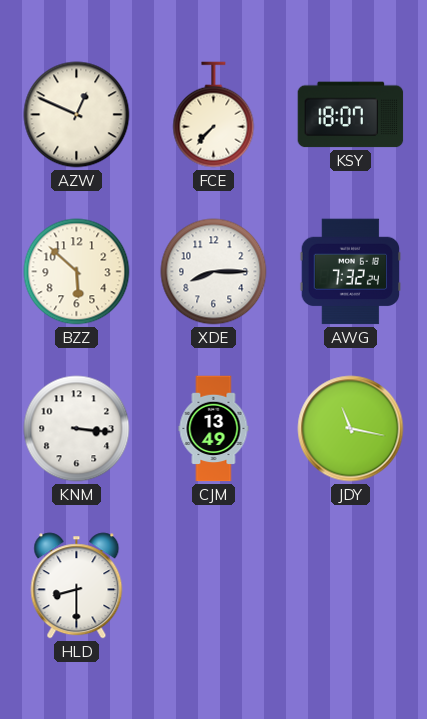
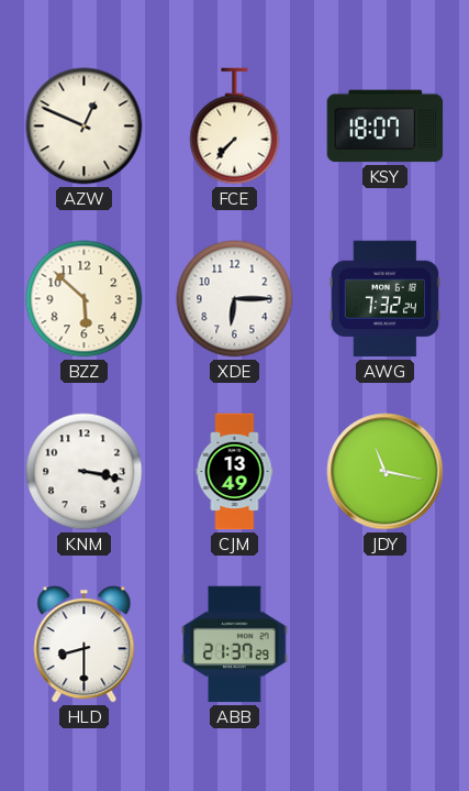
XDE: 8:15 -> 6:15 (235, 299)
KNM: 3:16 -> 3:17 (85, 472)
ABB: none -> 21:37 (235, 645)
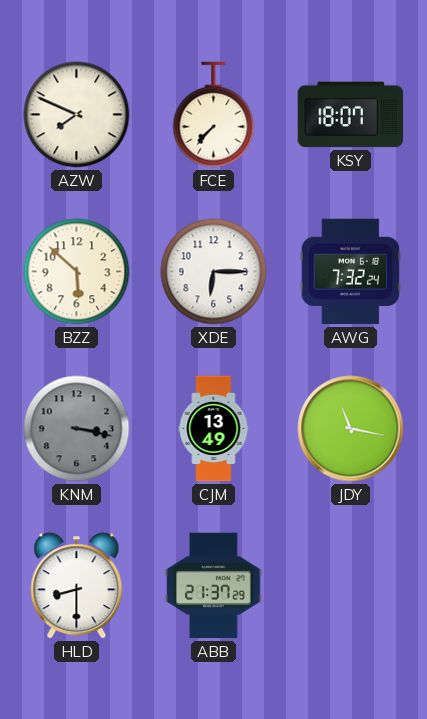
AZW: 12:49 -> 7:49 (77, 115)
KNM dial: white -> grey (77, 429)
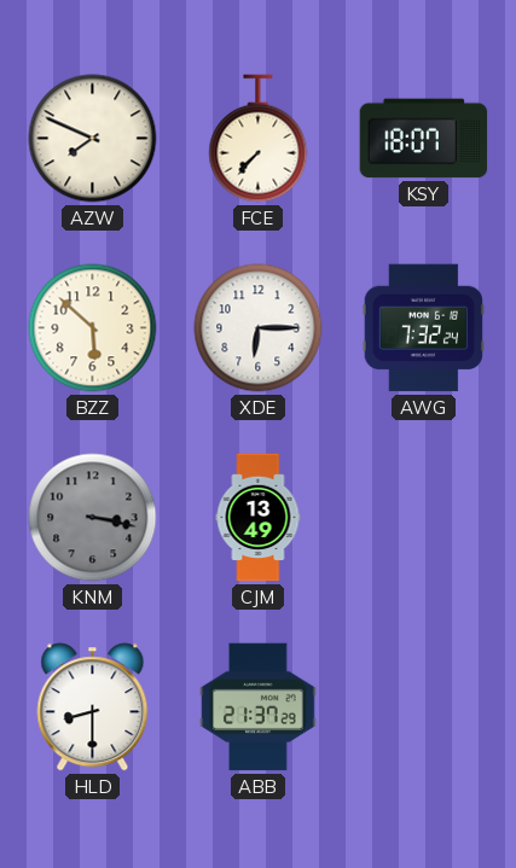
JDY: 11:17 -> none (351, 429)
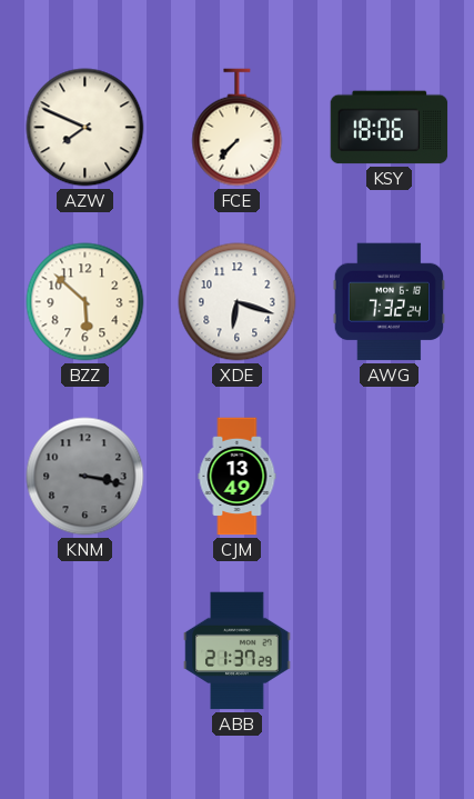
KSY: 18:07 -> 18:06 (390, 128)
XDE: 6:15 -> 6:18 (238, 302)
HLD: 8:30 -> none (93, 707)
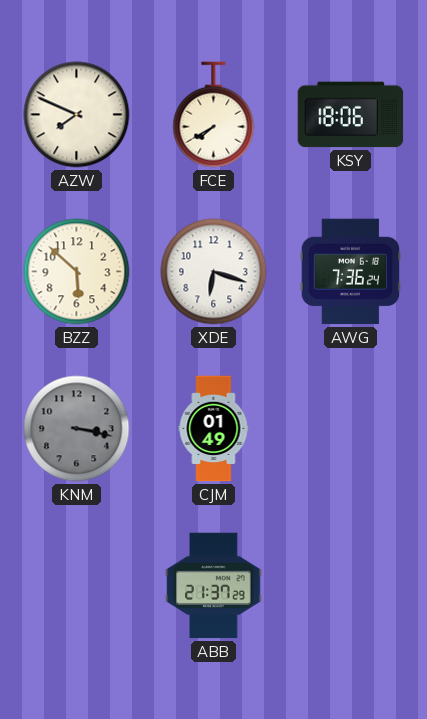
FCE: 7:37 -> 7:40 (214, 115)
AWG: 7:32 -> 7:36 (350, 272)
CJM: 13:49 -> 01:49 (214, 429)
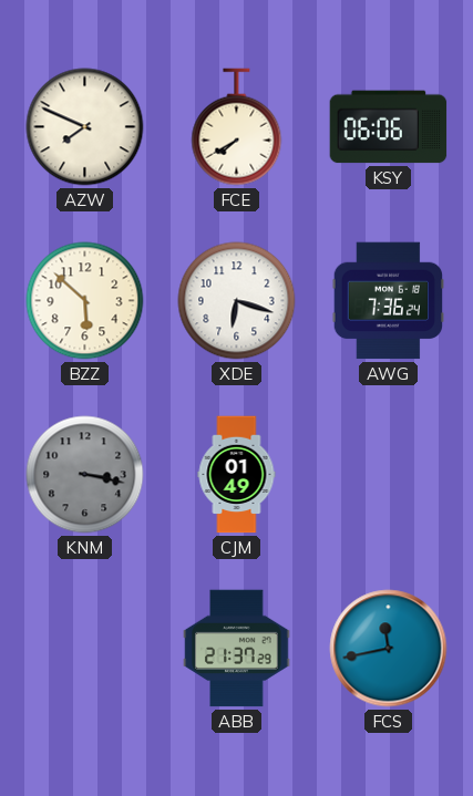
KSY: 18:06 -> 06:06 (389, 127)
FCS: none -> 11:43 (389, 649)
